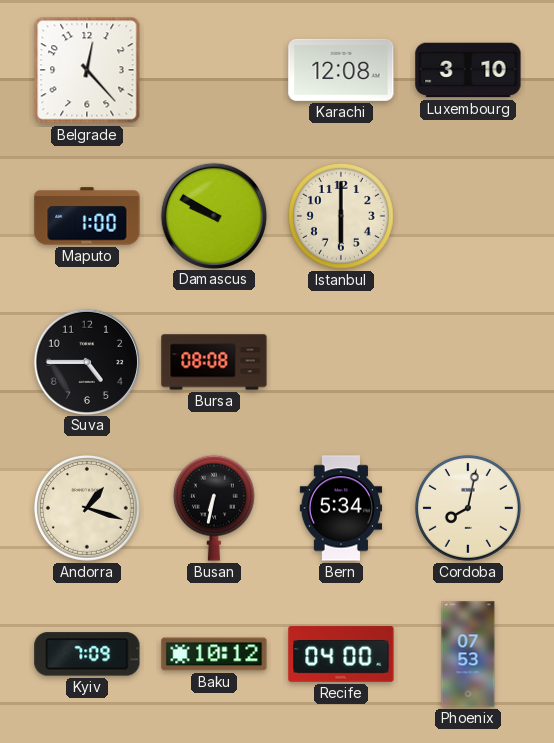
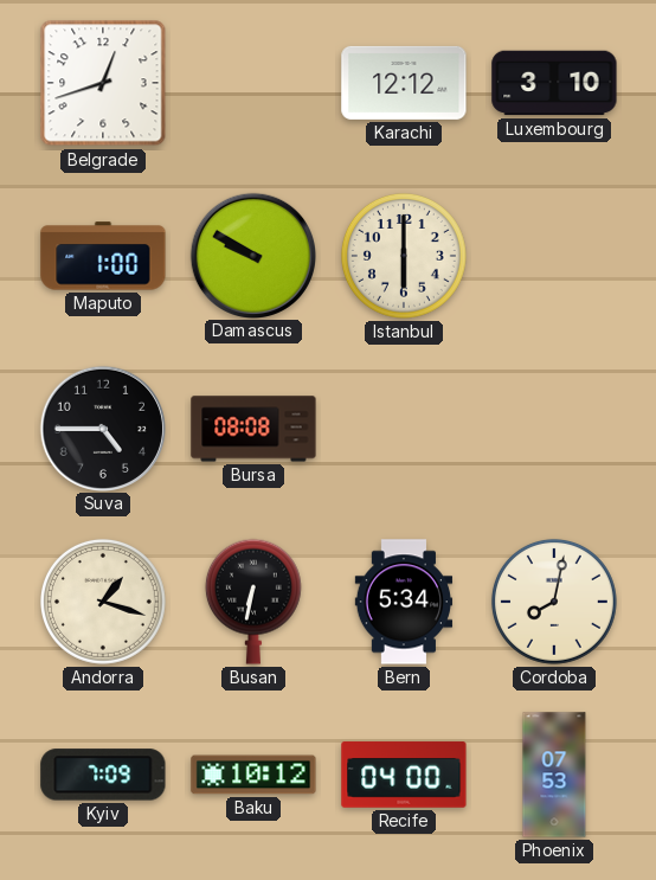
Belgrade: 12:23 -> 12:42 (103, 83)
Karachi: 12:08 -> 12:12 (404, 83)
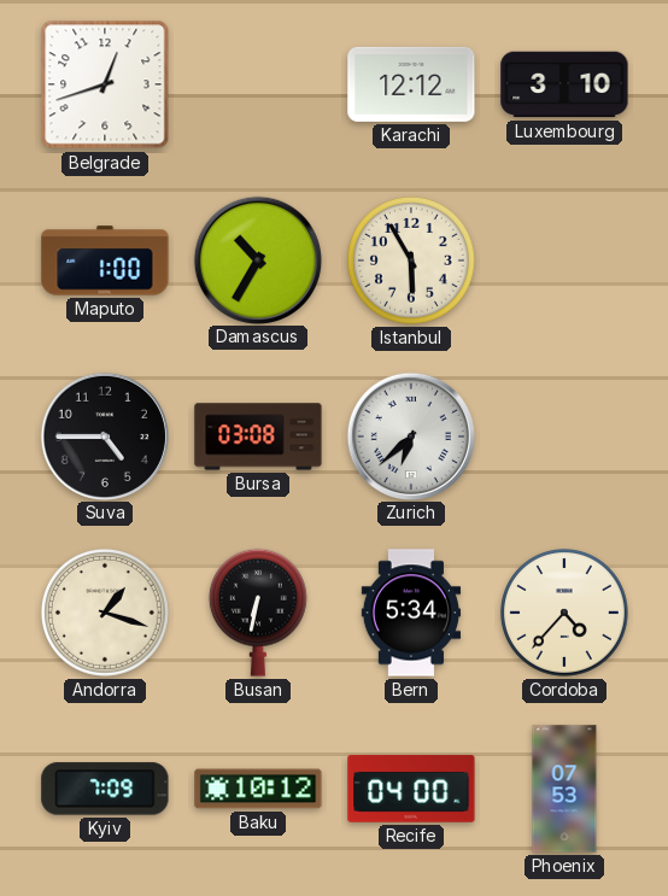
Damascus: 9:50 -> 10:35 (257, 259)
Istanbul: 6:00 -> 5:55 (411, 260)
Bursa: 08:08 -> 03:08 (258, 437)
Zurich: none -> 6:38 (410, 435)
Cordoba: 8:02 -> 4:37 (564, 613)
